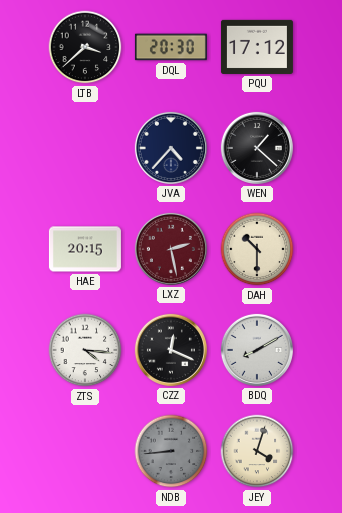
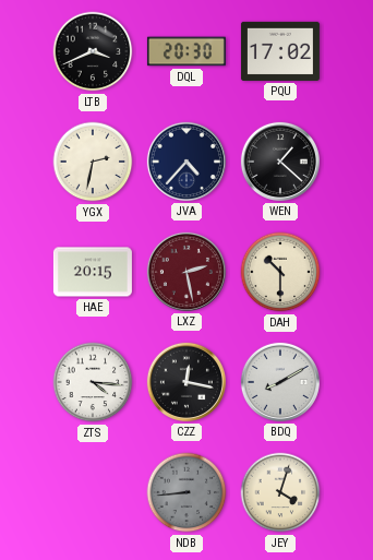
LTB: 3:38 -> 3:41 (93, 51)
PQU: 17:12 -> 17:02 (280, 51)
YGX: none -> 2:32 (93, 162)
CZZ: 12:19 -> 12:17 (186, 382)
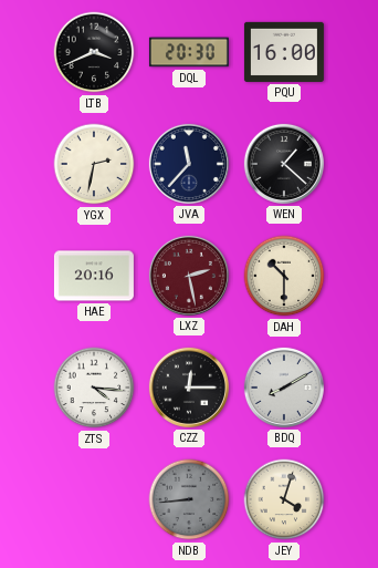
PQU: 17:02 -> 16:00 (284, 52)
JVA: 4:37 -> 11:37 (189, 164)
HAE: 20:15 -> 20:16 (94, 276)
CZZ: 12:17 -> 12:15 (189, 388)
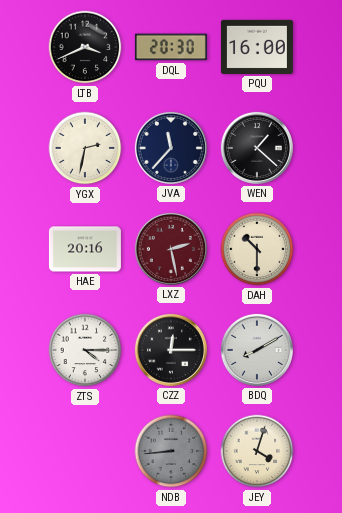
ZTS: 4:16 -> 4:15 (85, 350)
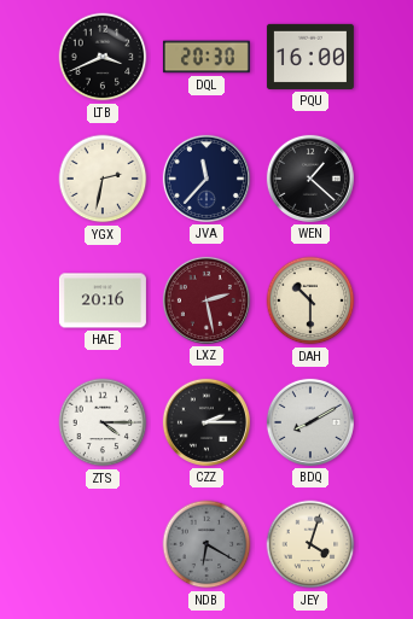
CZZ: 12:15 -> 2:15 (206, 422)
NDB: 8:44 -> 6:20 (206, 544)
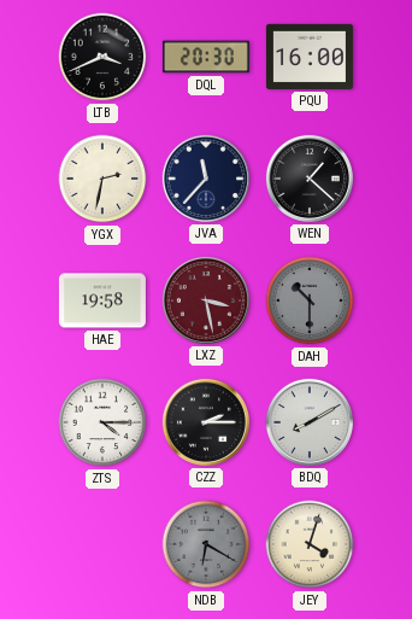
HAE: 20:16 -> 19:58 (102, 300)
LXZ: 2:28 -> 3:28 (206, 300)
DAH dial: cream -> grey (310, 300)
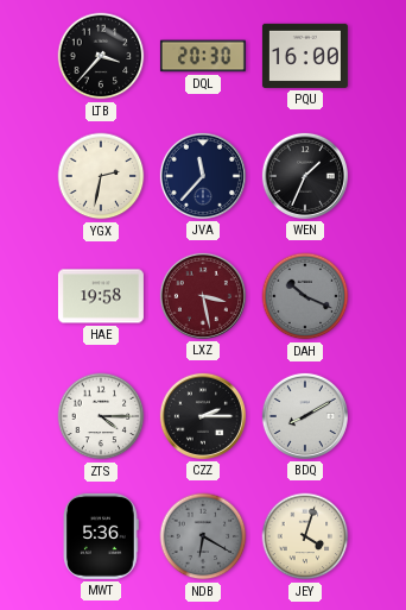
LTB: 3:41 -> 3:37 (101, 56)
WEN: 1:22 -> 1:34 (305, 176)
DAH: 10:30 -> 10:19 (305, 296)
MWT: none -> 5:36 (101, 536)
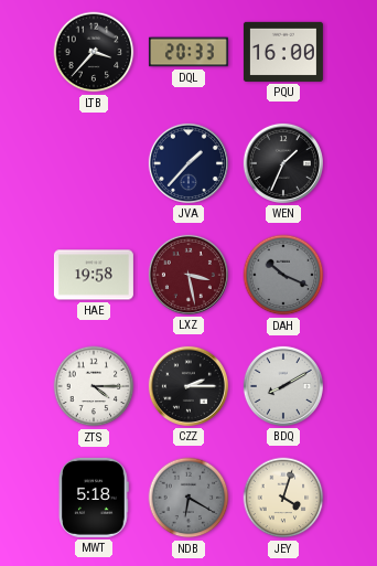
DQL: 20:30 -> 20:33 (188, 52)
YGX: 2:32 -> none (101, 176)
JVA: 11:37 -> 1:37 (188, 163)
MWT: 5:36 -> 5:18 (94, 498)
